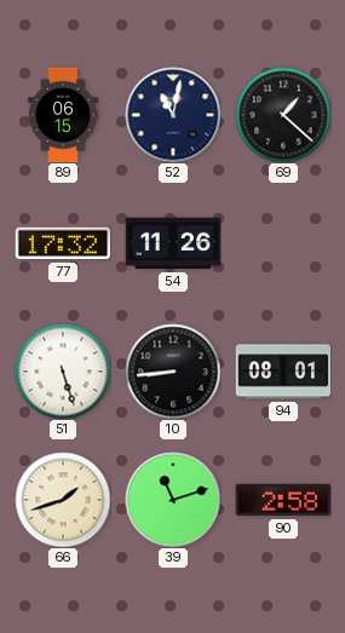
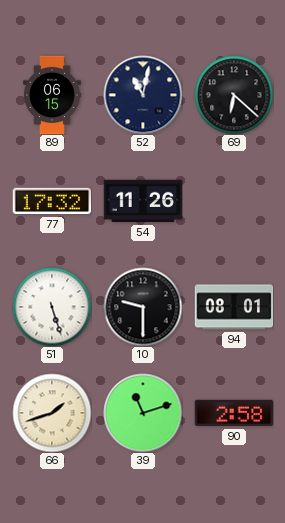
69: 1:22 -> 6:22 (234, 95)
10: 8:44 -> 9:30 (143, 307)
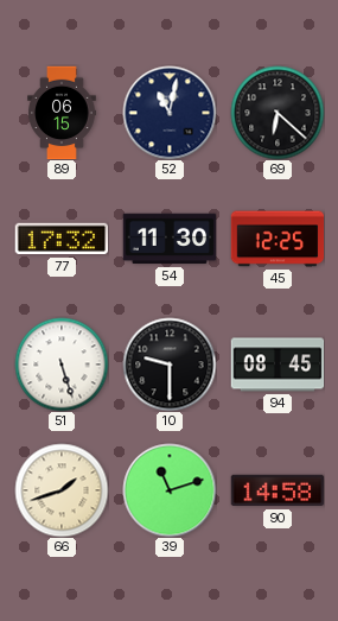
54: 11:26 -> 11:30 (170, 239)
45: none -> 12:25 (278, 239)
94: 08:01 -> 08:45 (278, 365)
90: 2:58 -> 14:58 (278, 490)
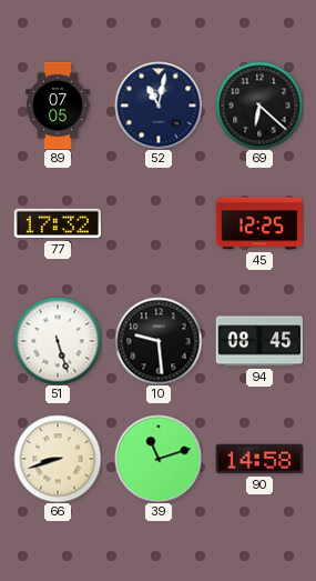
89: 06:15 -> 07:05 (58, 106)
54: 11:30 -> none (170, 239)
10: 9:30 -> 9:29 (159, 341)
66: 1:42 -> 8:42 (58, 459)
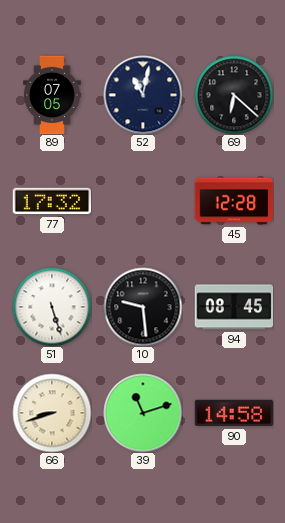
45: 12:25 -> 12:28 (234, 201)
